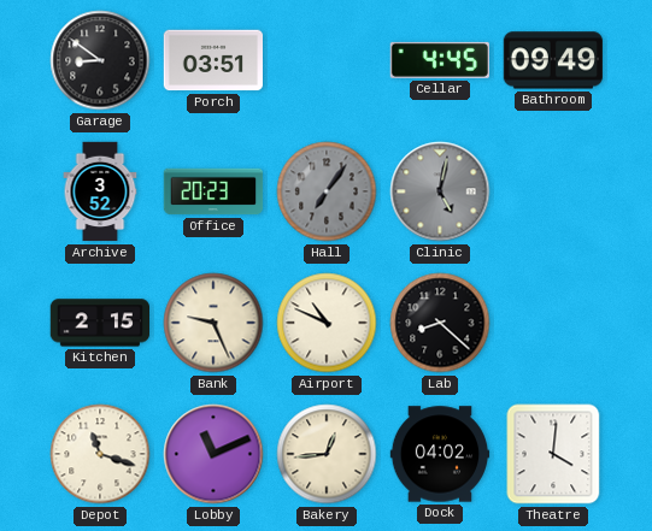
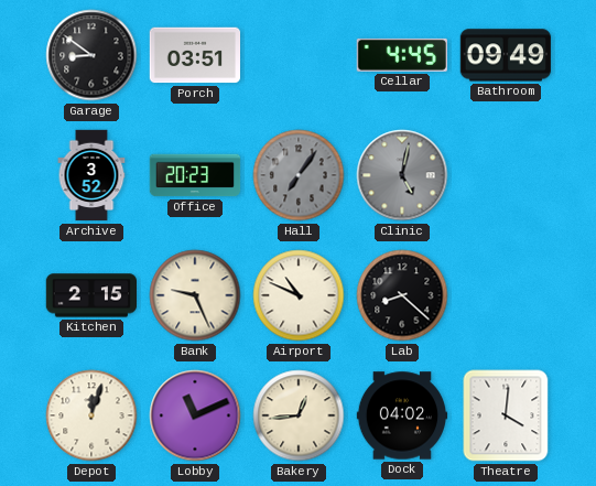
Depot: 11:18 -> 12:03 (91, 415)
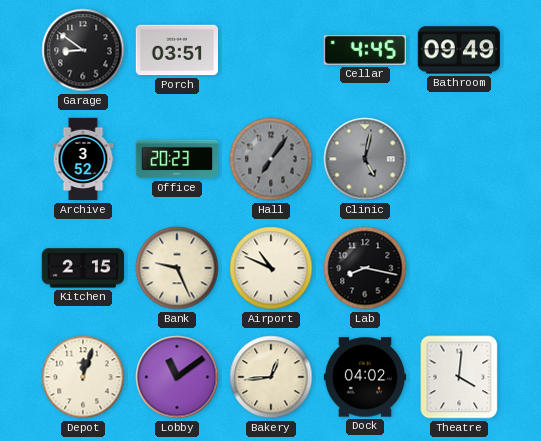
Lab: 8:22 -> 8:17 (365, 268)
Lobby: 11:11 -> 11:09 (177, 377)
